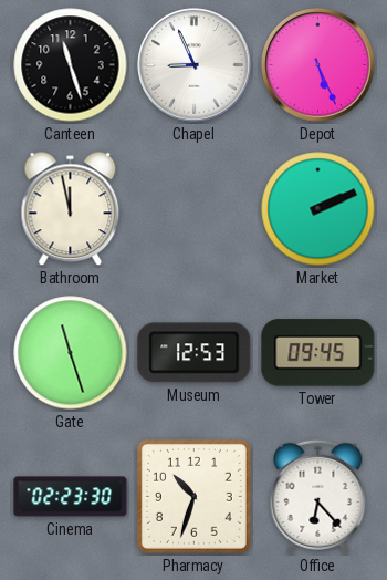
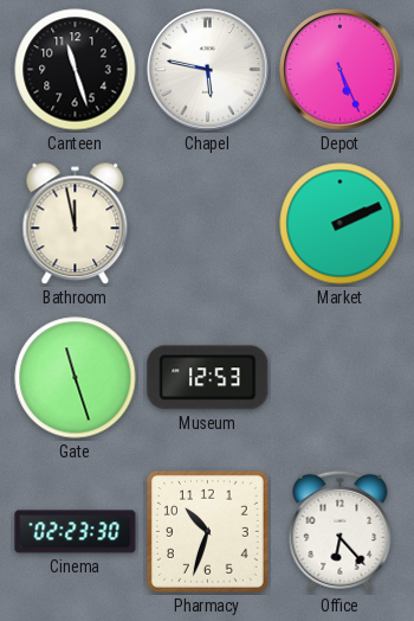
Chapel: 8:56 -> 5:47 (208, 70)
Tower: 09:45 -> none (318, 353)
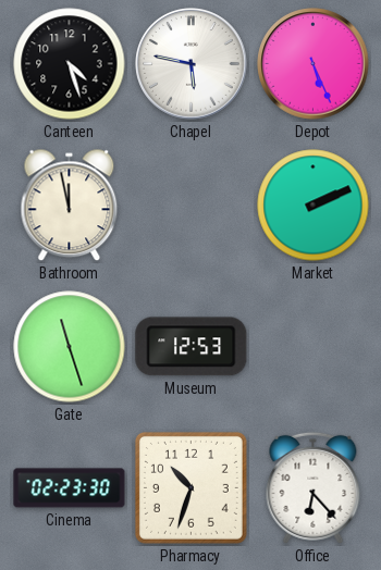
Canteen: 11:27 -> 4:27 (70, 64)
